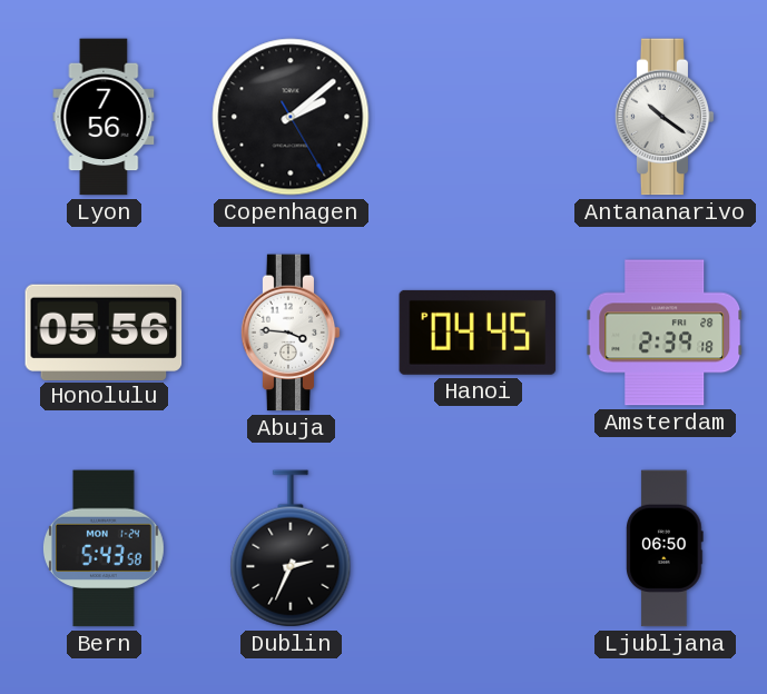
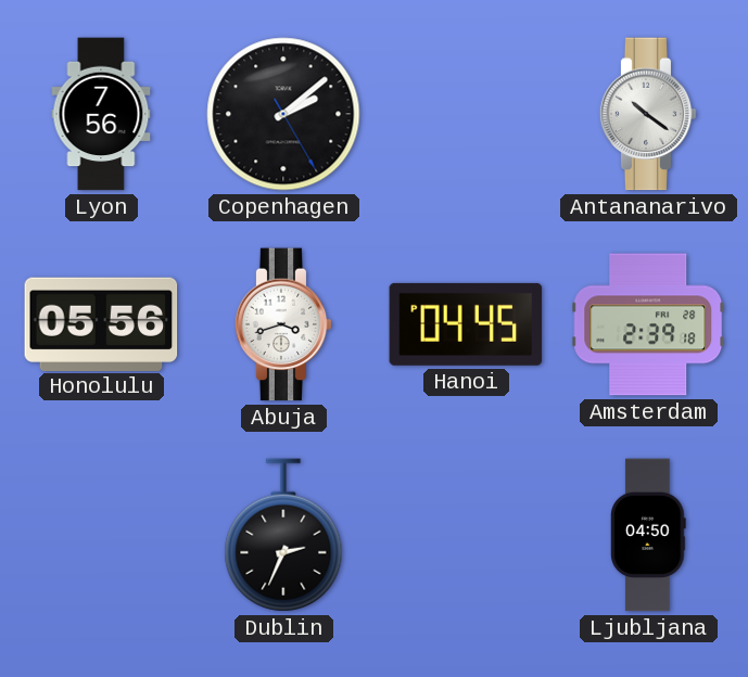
Abuja: 3:46 -> 3:42 (283, 324)
Bern: 5:43 -> none (104, 548)
Ljubljana: 06:50 -> 04:50 (649, 535)
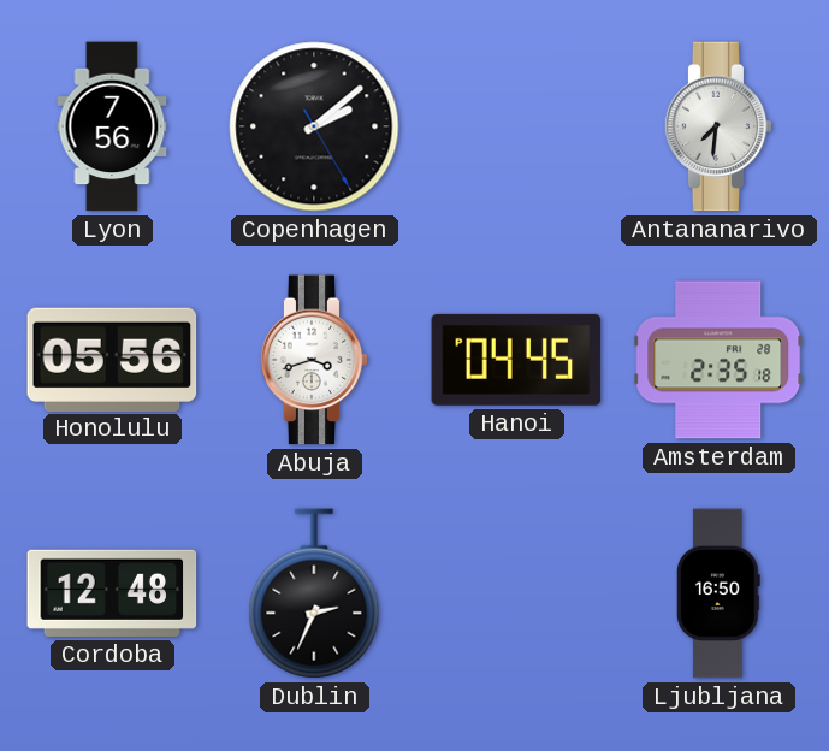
Antananarivo: 10:21 -> 7:31 (718, 126)
Amsterdam: 2:39 -> 2:35 (718, 360)
Cordoba: none -> 12:48 (112, 593)
Ljubljana: 04:50 -> 16:50 (720, 593)
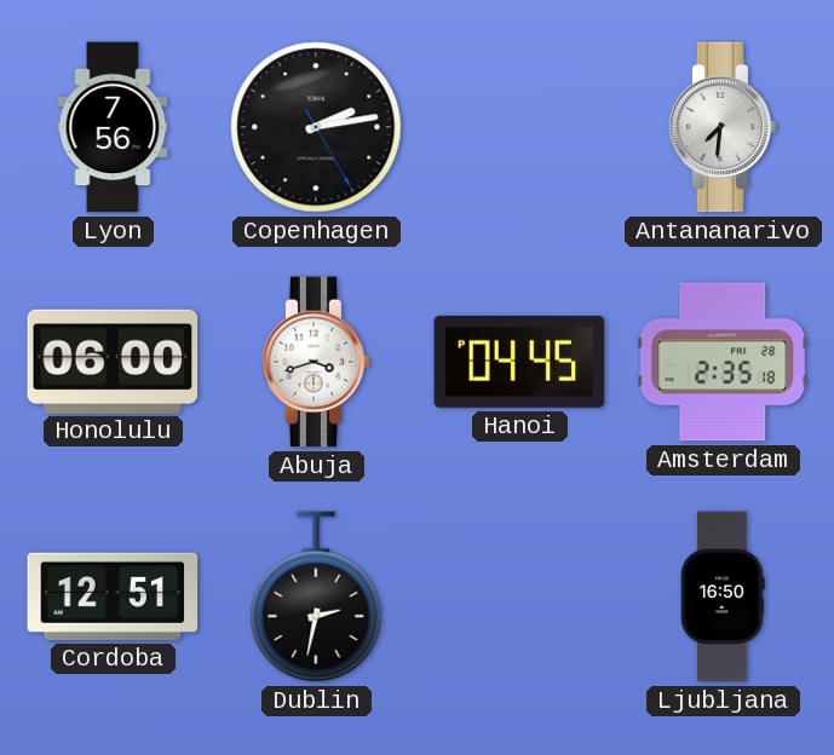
Copenhagen: 2:08 -> 2:13 (316, 127)
Honolulu: 05:56 -> 06:00 (113, 361)
Cordoba: 12:48 -> 12:51 (113, 596)
Dublin: 2:34 -> 2:32 (316, 596)
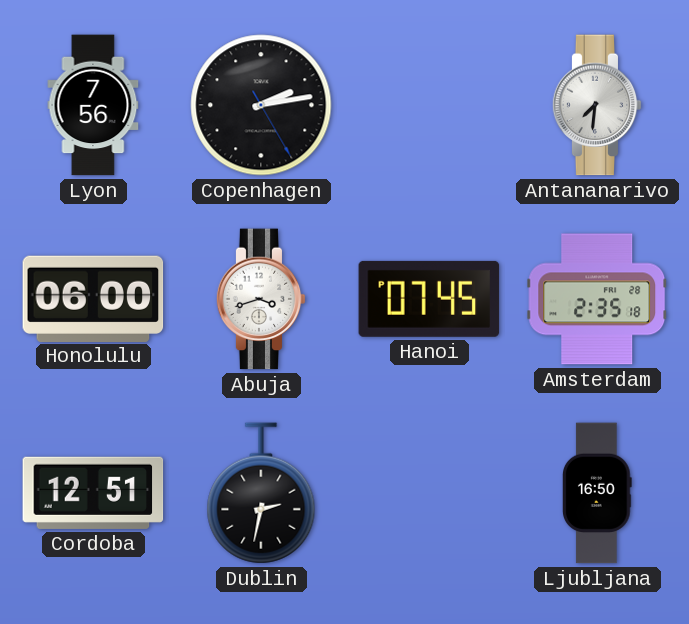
Hanoi: 04:45 -> 07:45 (429, 299)
